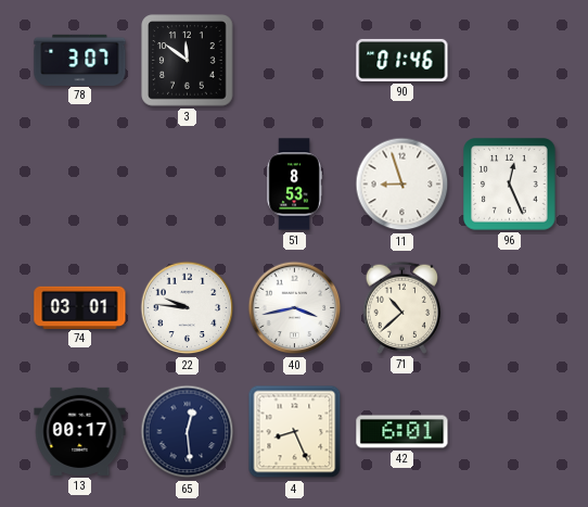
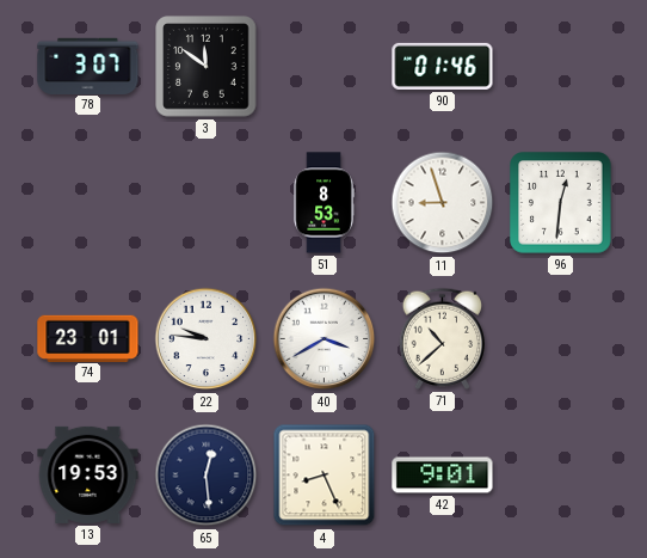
96: 12:26 -> 12:31 (561, 203)
74: 03:01 -> 23:01 (88, 338)
40: 3:43 -> 3:40 (325, 339)
13: 00:17 -> 19:53 (88, 474)
42: 6:01 -> 9:01 (443, 476)
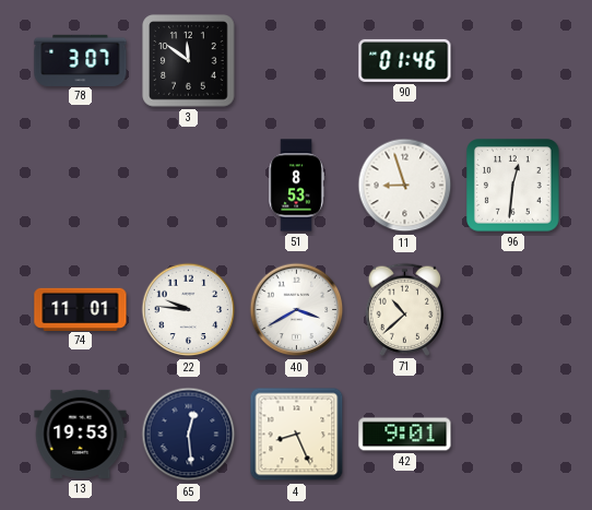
74: 23:01 -> 11:01 (81, 309)
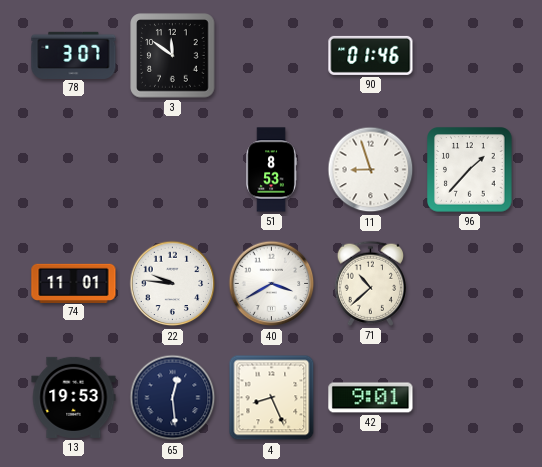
96: 12:31 -> 1:37 (470, 170)
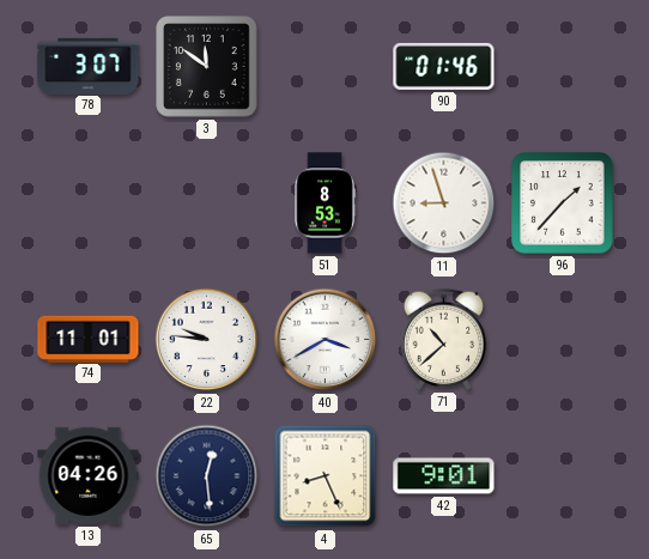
13: 19:53 -> 04:26 (89, 475)
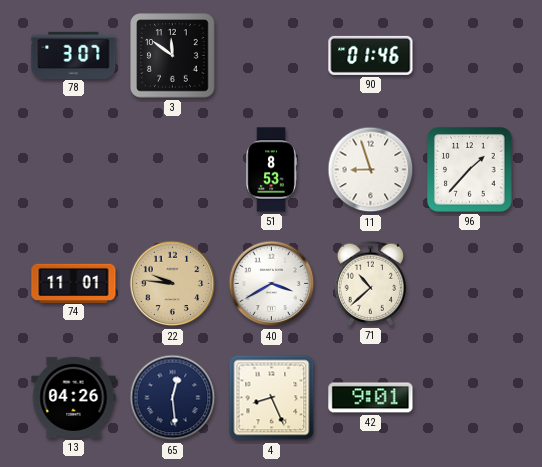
22 dial: white -> champagne (173, 284)
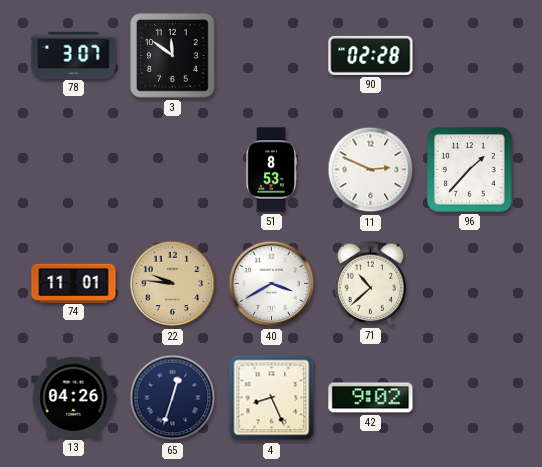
90: 01:46 -> 02:28 (371, 55)
11: 8:57 -> 2:49 (371, 170)
65: 12:29 -> 12:33 (173, 398)
42: 9:01 -> 9:02 (371, 398)
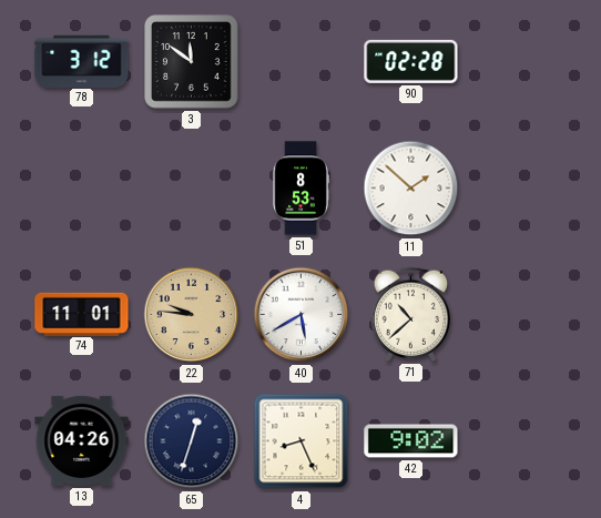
78: 3:07 -> 3:12 (82, 61)
11: 2:49 -> 1:52 (411, 189)
96: 1:37 -> none (470, 170)
40: 3:40 -> 5:40 (302, 315)
